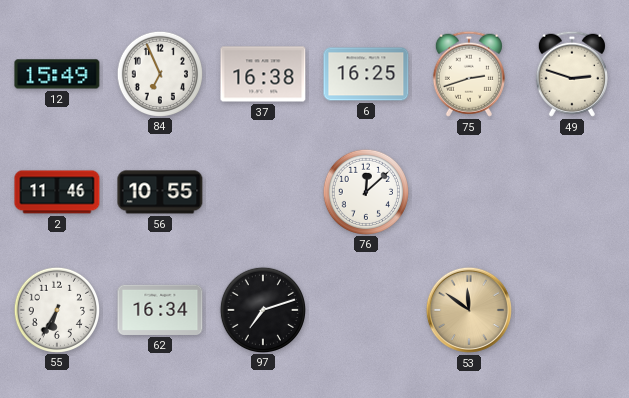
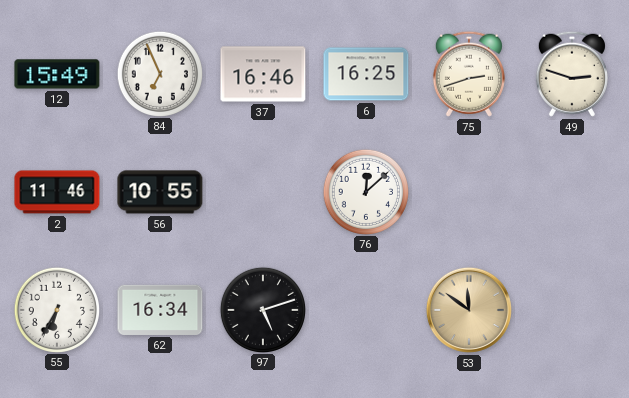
37: 16:38 -> 16:46 (263, 74)
97: 7:12 -> 5:12 (262, 309)
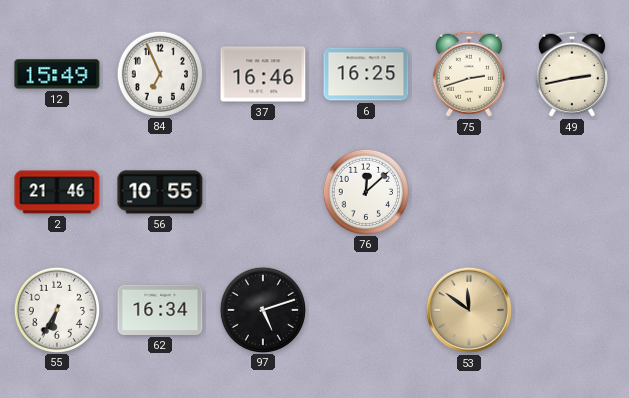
49: 2:48 -> 2:43 (572, 74)
2: 11:46 -> 21:46 (57, 192)
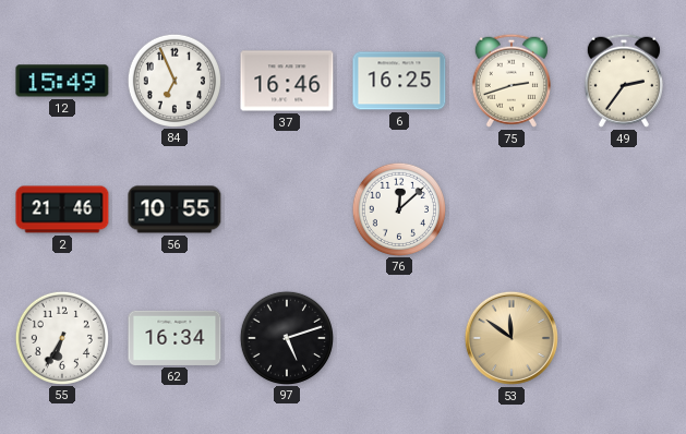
49: 2:43 -> 2:36 (624, 81)
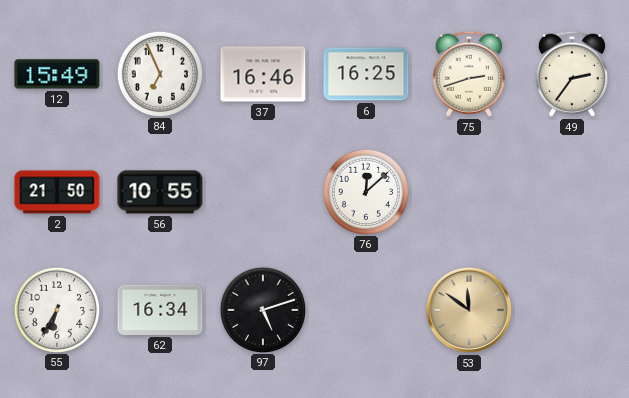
2: 21:46 -> 21:50 (57, 192)
